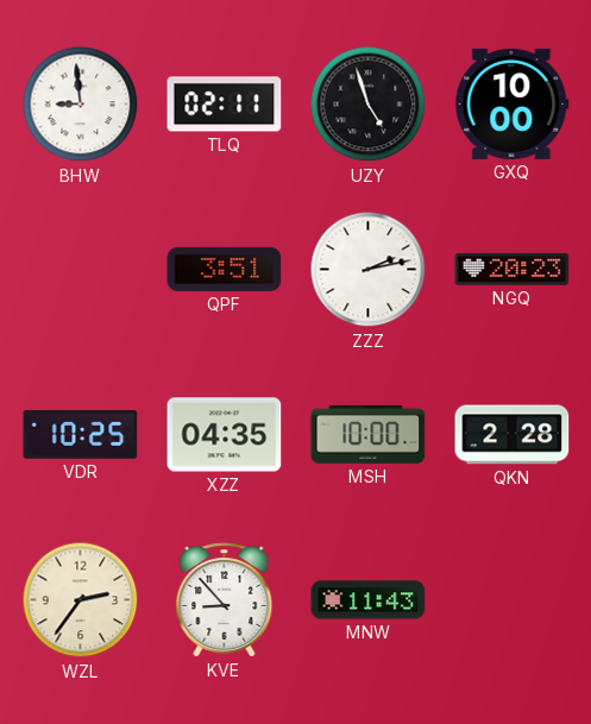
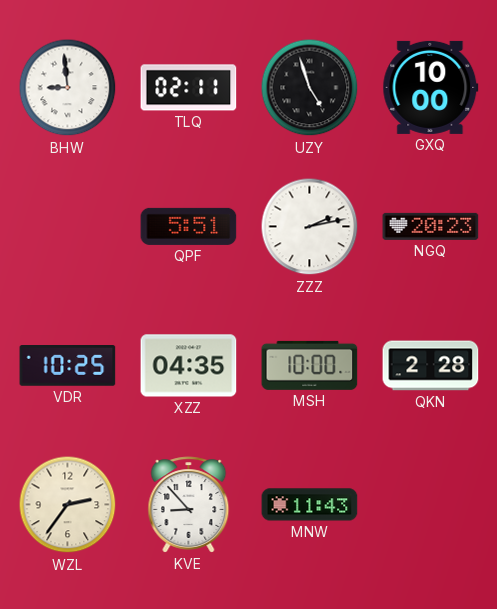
QPF: 3:51 -> 5:51 (189, 226)
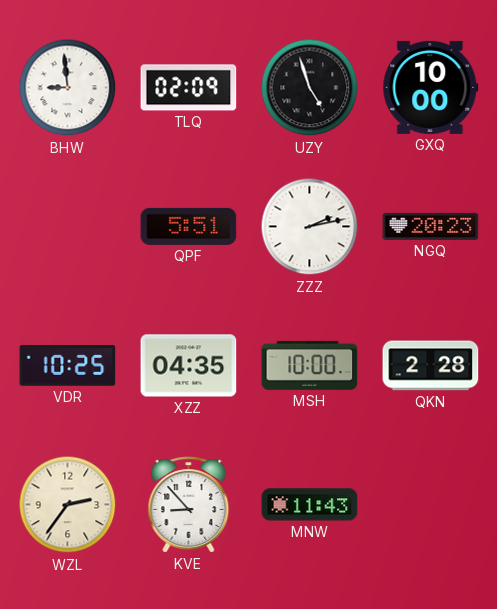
TLQ: 02:11 -> 02:09 (189, 88)
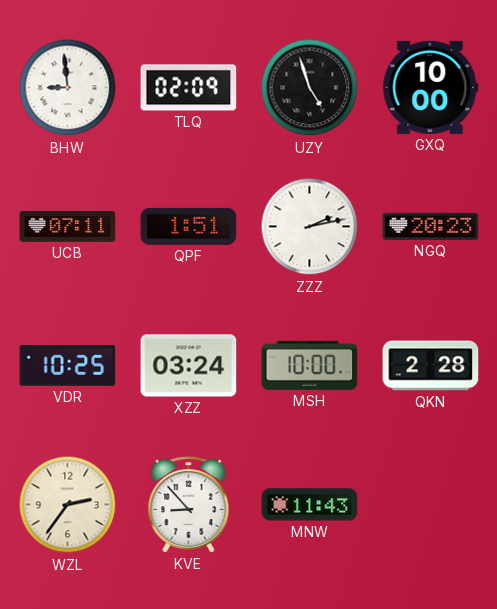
UCB: none -> 07:11 (68, 227)
QPF: 5:51 -> 1:51 (189, 226)
XZZ: 04:35 -> 03:24 (189, 366)
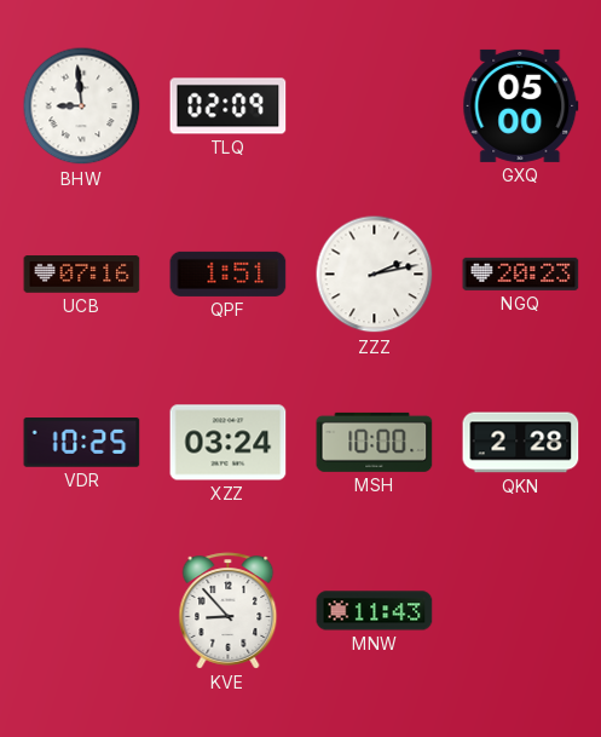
UZY: 4:57 -> none (310, 88)
GXQ: 10:00 -> 05:00 (521, 105)
UCB: 07:11 -> 07:16 (82, 275)
WZL: 2:36 -> none (68, 505)
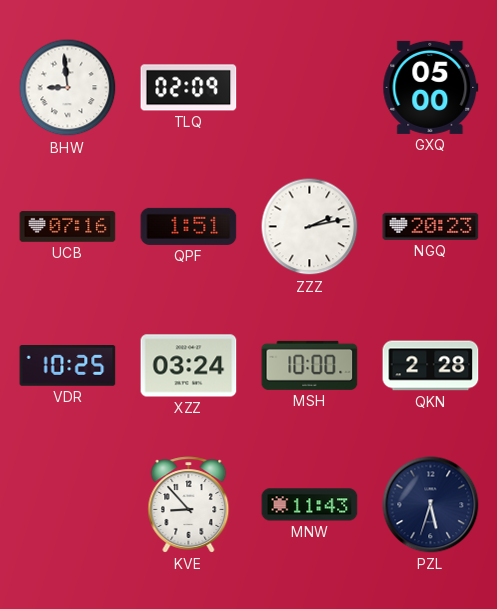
PZL: none -> 5:33 (431, 505)
